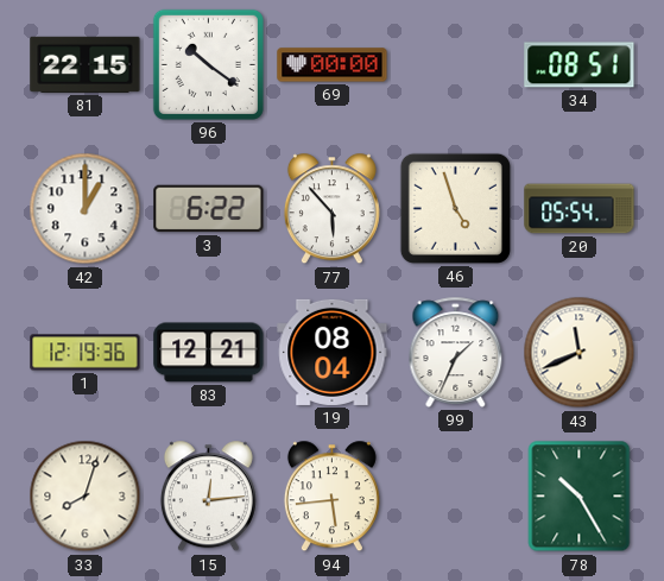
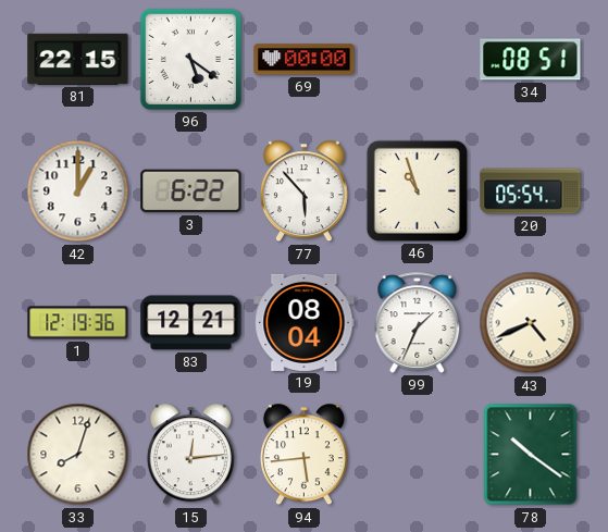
96: 10:21 -> 5:21 (190, 59)
46: 4:57 -> 10:57 (417, 190)
43: 11:41 -> 4:41 (531, 323)
78: 10:25 -> 10:21 (531, 455)
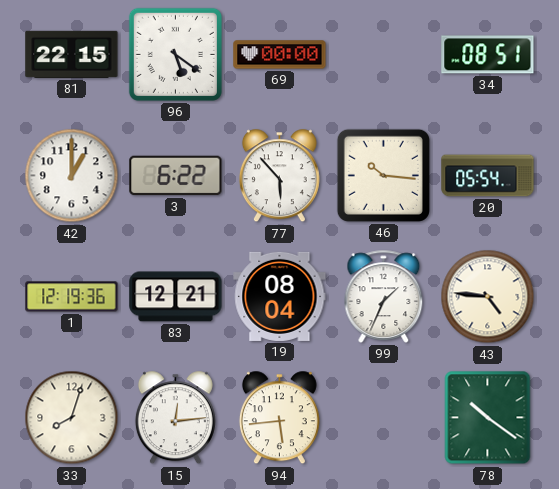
46: 10:57 -> 10:16 (383, 175)
43: 4:41 -> 4:46 (488, 297)
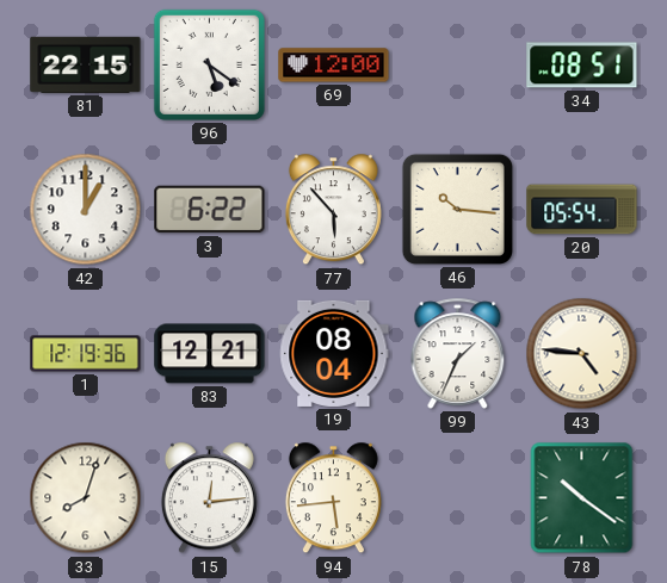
69: 00:00 -> 12:00 (334, 66)
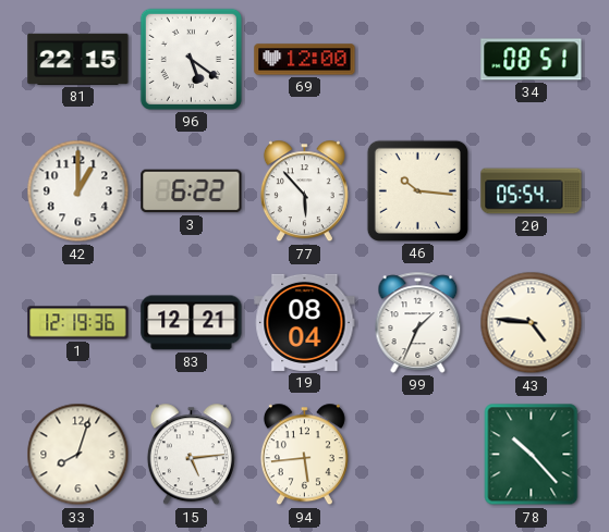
15: 12:14 -> 5:14 (191, 455)
78: 10:21 -> 10:23 (532, 455)
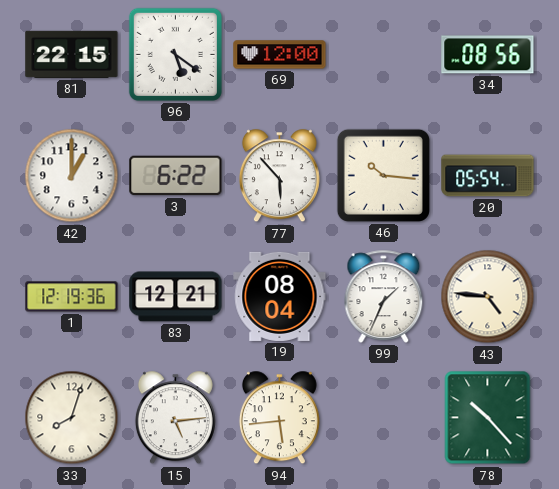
34: 08:51 -> 08:56 (488, 55)
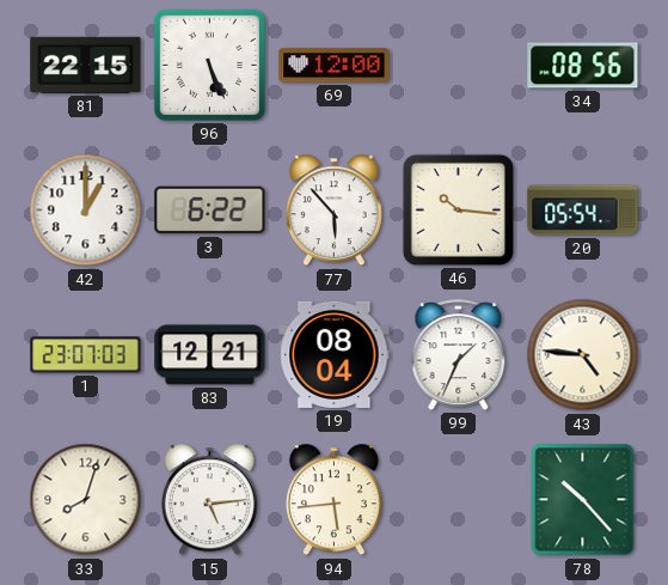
96: 5:21 -> 5:26 (209, 65)
1: 12:19 -> 23:07 (86, 355)
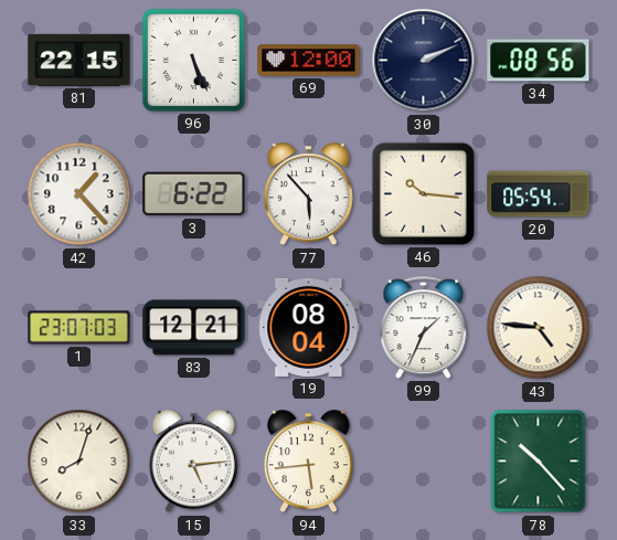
30: none -> 2:11 (424, 61)
42: 1:00 -> 1:23 (79, 194)
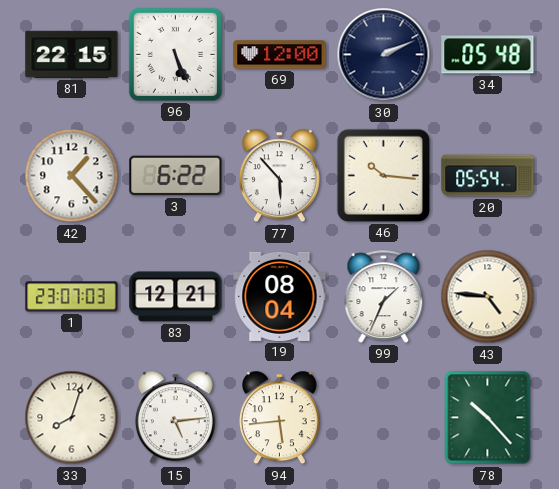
34: 08:56 -> 05:48 (488, 55)
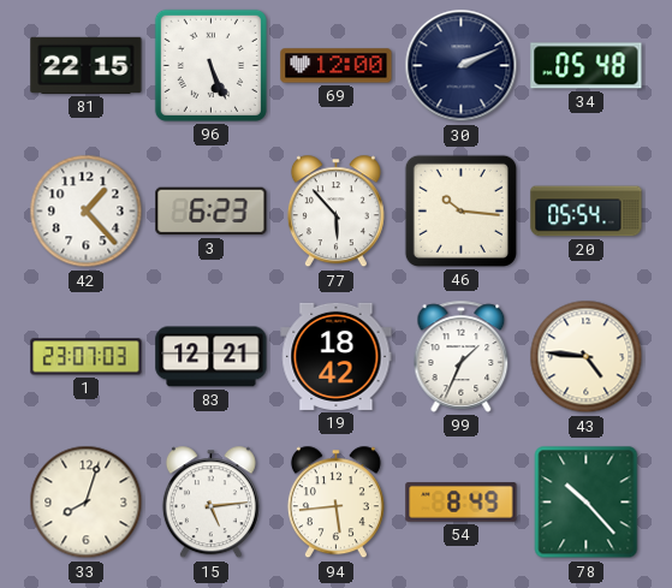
3: 6:22 -> 6:23 (212, 212)
19: 08:04 -> 18:42 (337, 356)
54: none -> 8:49 (462, 503)
